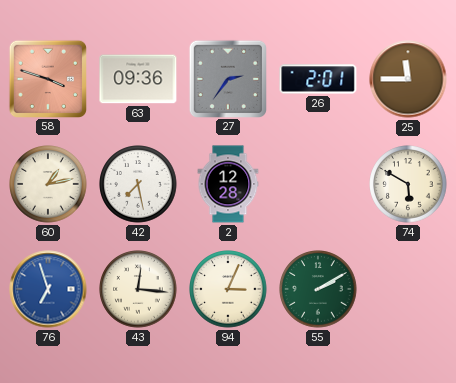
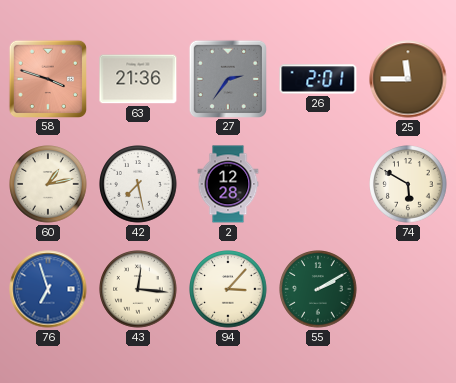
63: 09:36 -> 21:36 (138, 79)
94: 3:04 -> 3:07 (228, 289)
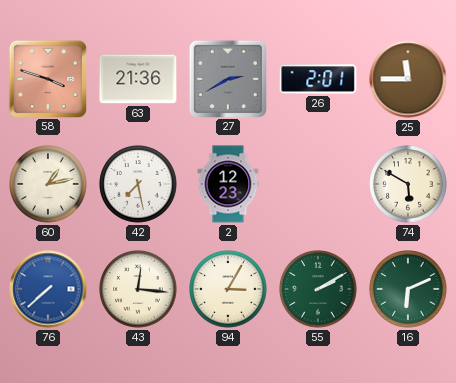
27: 2:36 -> 2:40 (227, 78)
2: 12:28 -> 12:23 (228, 184)
76: 6:57 -> 7:38 (48, 289)
94: 3:07 -> 3:05 (228, 289)
16: none -> 6:11 (408, 289)
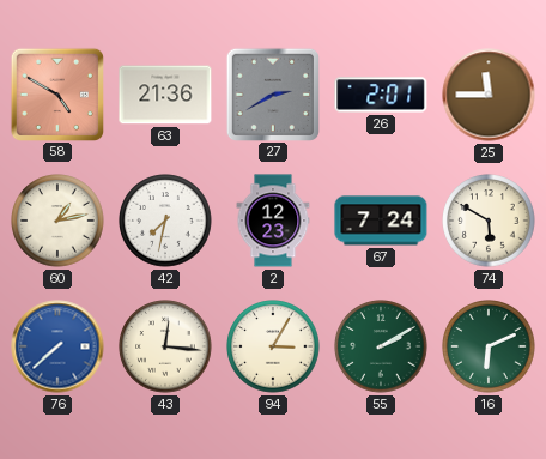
58: 3:48 -> 4:50 (56, 93)
42: 7:28 -> 7:32 (165, 221)
67: none -> 7:24 (381, 221)
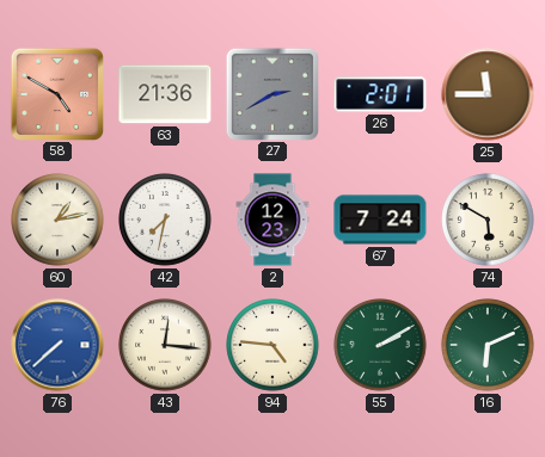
94: 3:05 -> 4:46 (272, 345)
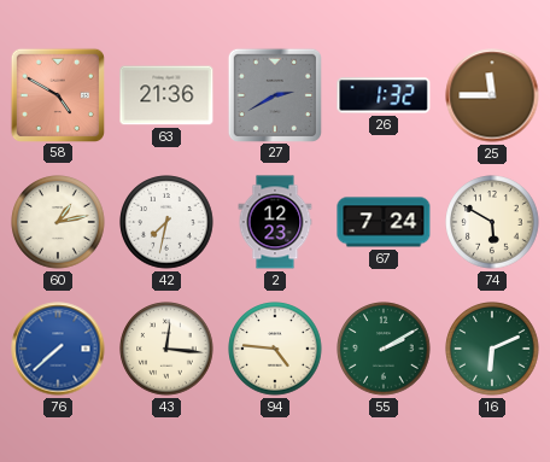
26: 2:01 -> 1:32 (384, 95)
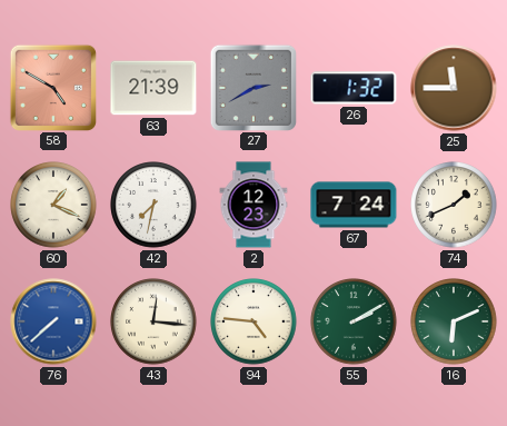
63: 21:36 -> 21:39 (153, 88)
60: 1:13 -> 1:19 (53, 205)
74: 5:50 -> 1:41 (454, 205)
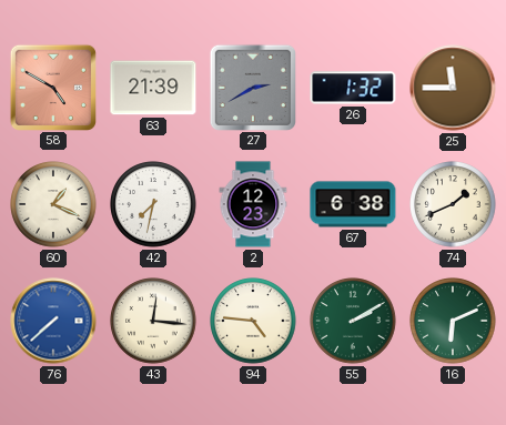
67: 7:24 -> 6:38 (353, 204)
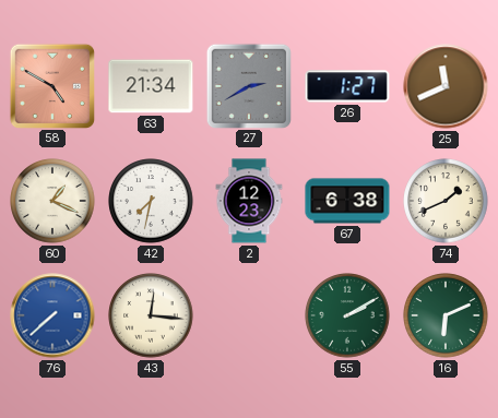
63: 21:39 -> 21:34 (151, 86)
26: 1:32 -> 1:27 (347, 86)
25: 11:45 -> 11:41 (446, 86)
94: 4:46 -> none (253, 321)
